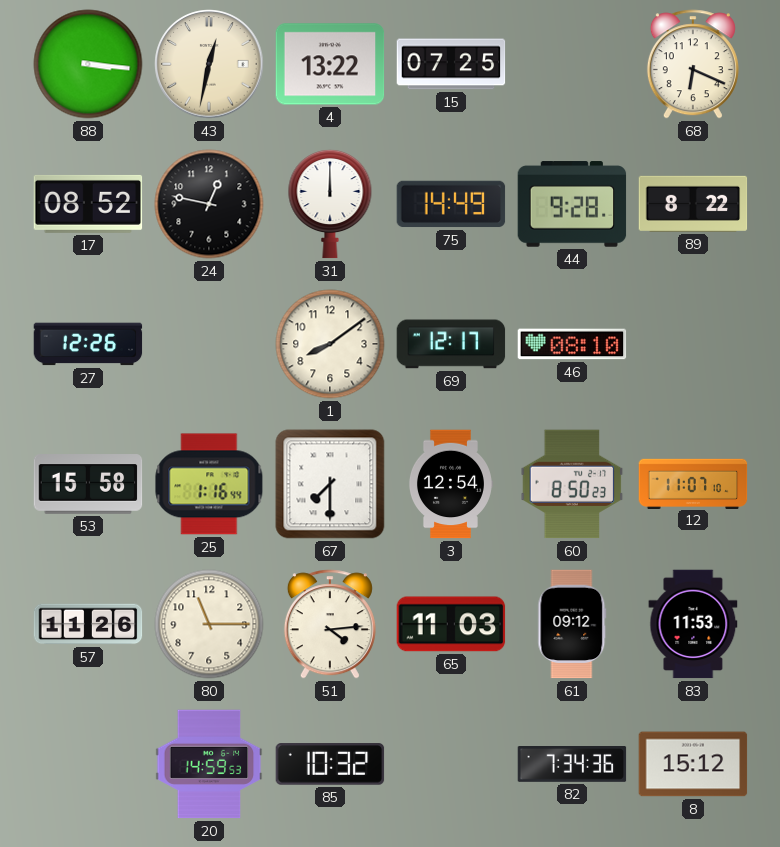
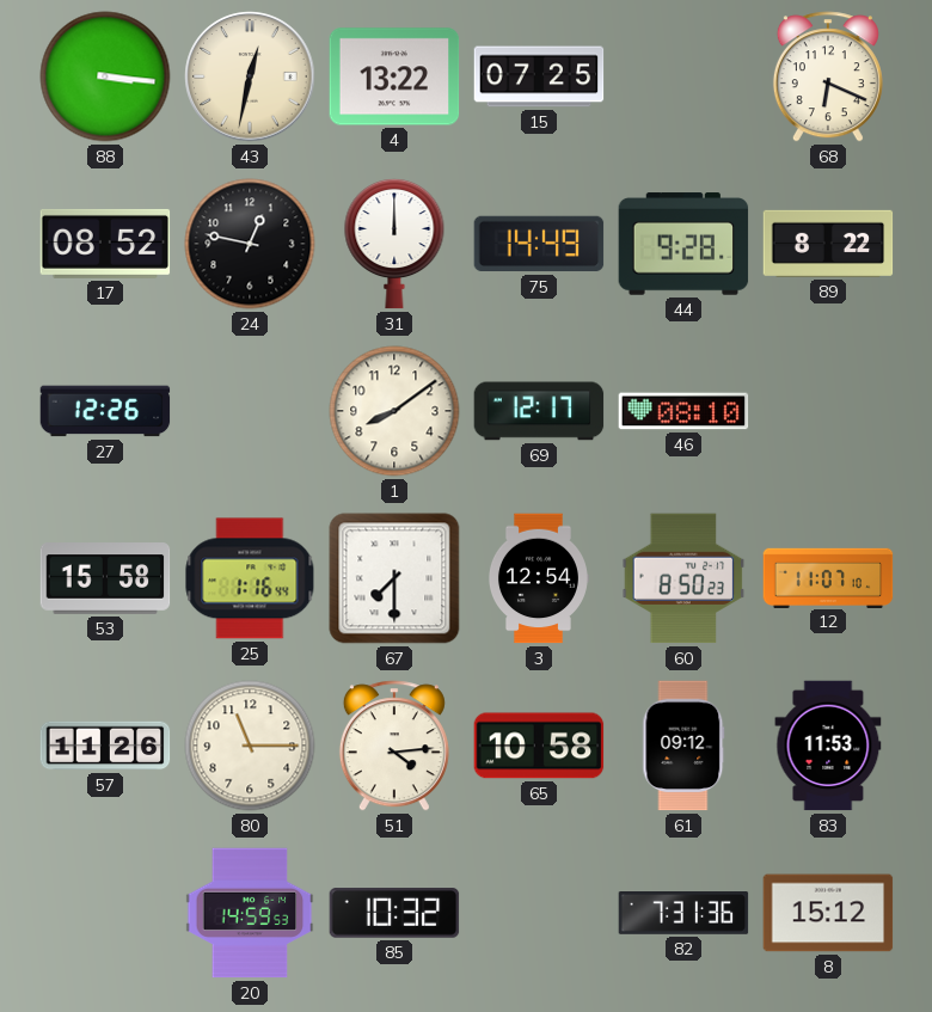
65: 11:03 -> 10:58 (539, 746)
82: 7:34 -> 7:31 (683, 914)
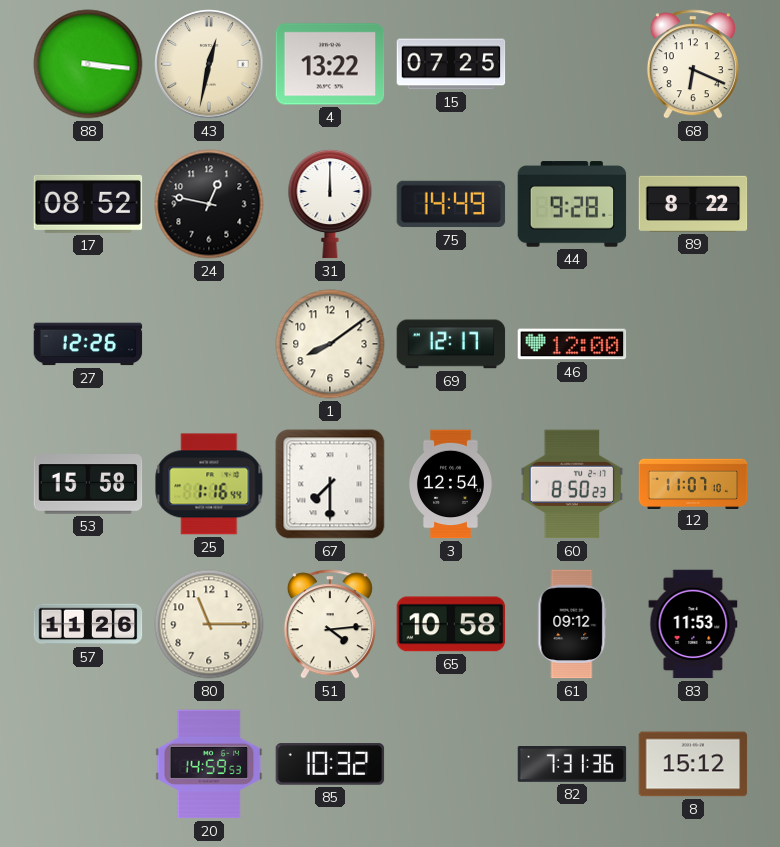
46: 08:10 -> 12:00 (572, 344)
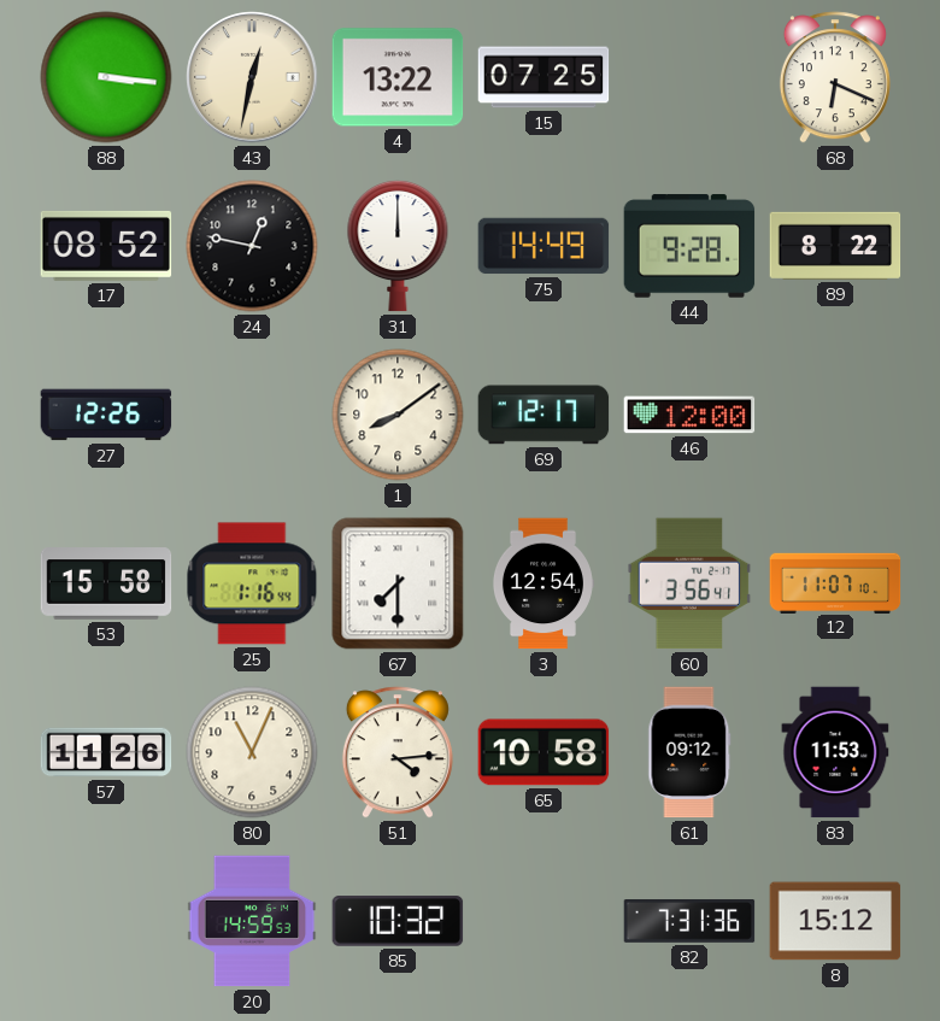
60: 8:50 -> 3:56 (689, 583)
80: 11:15 -> 11:04 (252, 752)
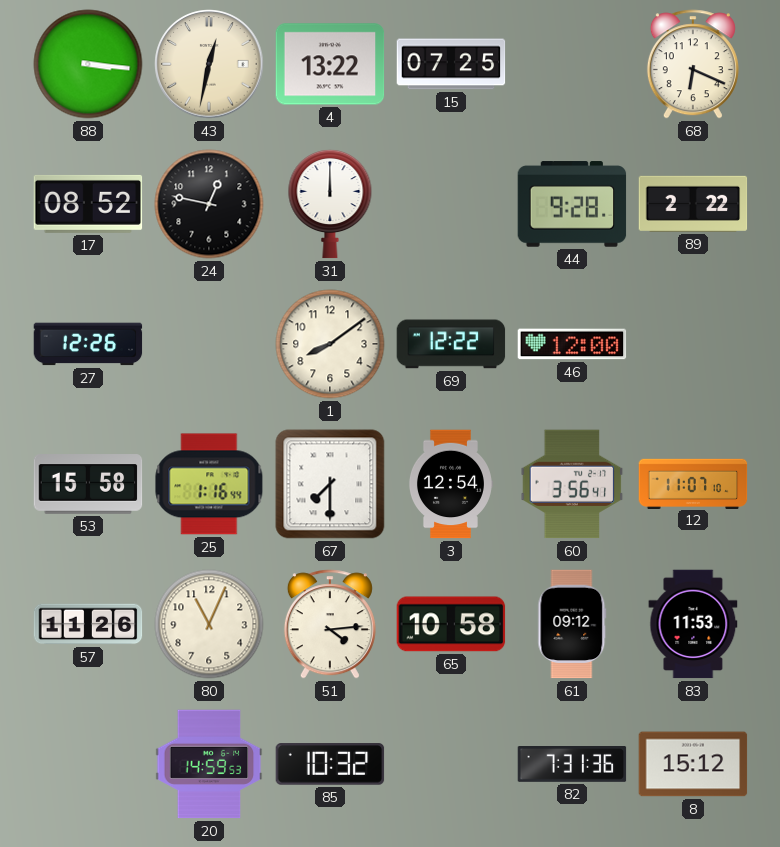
75: 14:49 -> none (544, 246)
89: 8:22 -> 2:22 (693, 204)
69: 12:17 -> 12:22 (451, 344)
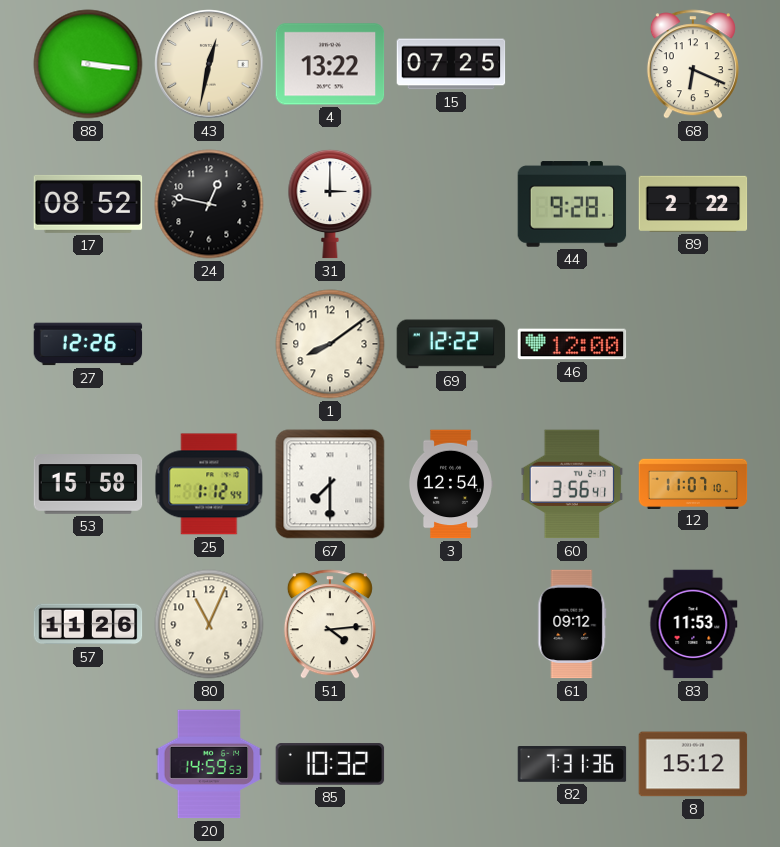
31: 12:00 -> 3:00 (330, 204)
25: 1:16 -> 1:12 (209, 484)
65: 10:58 -> none (451, 624)
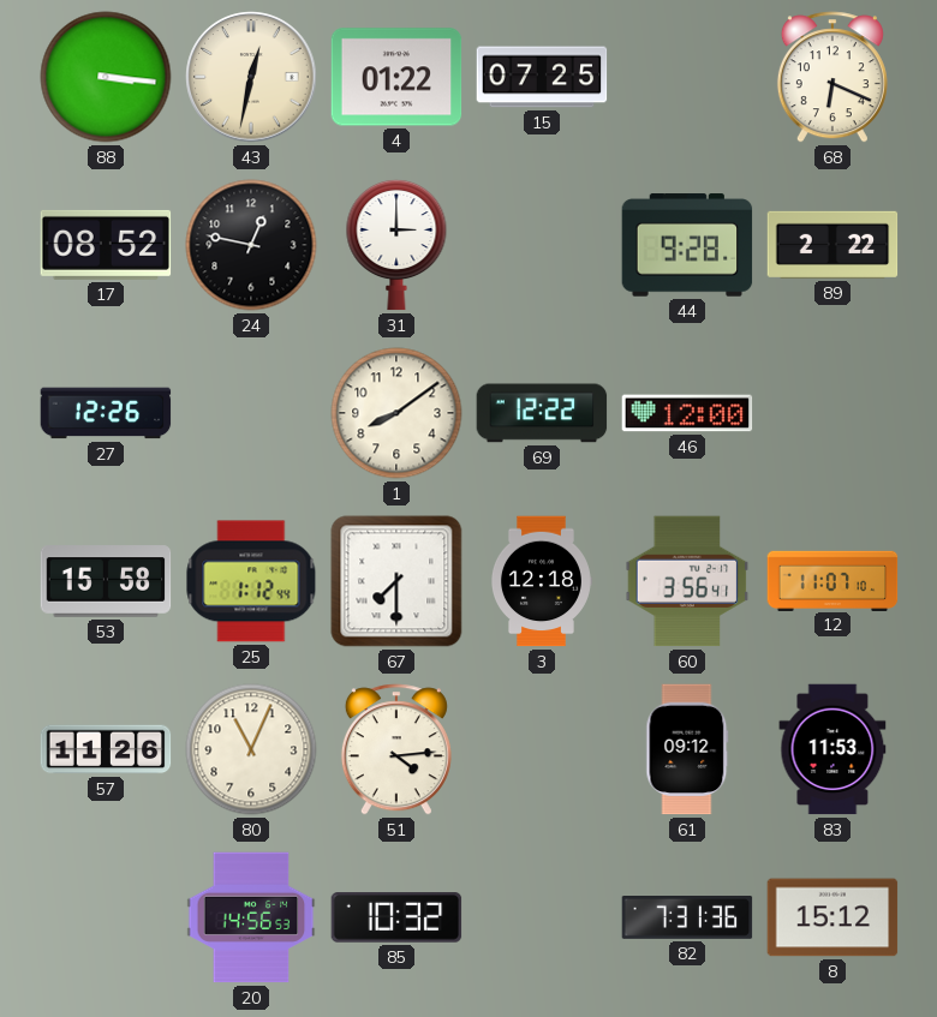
4: 13:22 -> 01:22 (396, 77)
3: 12:54 -> 12:18 (541, 581)
20: 14:59 -> 14:56 (251, 917)
